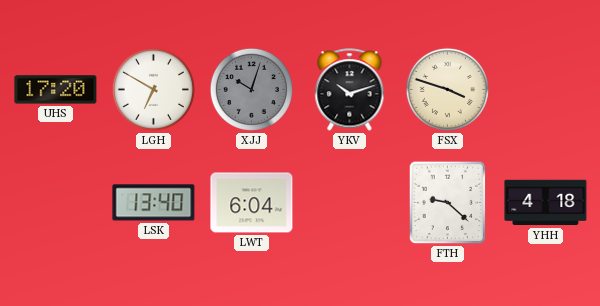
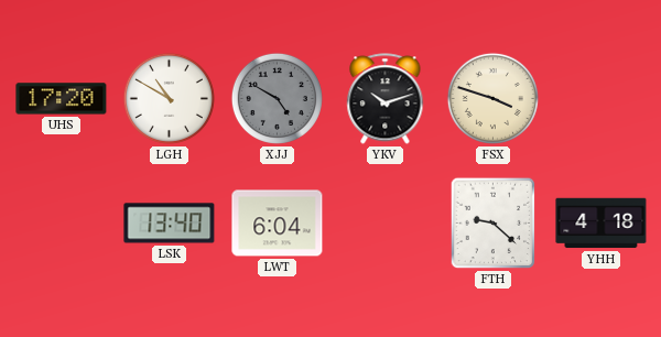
LGH: 6:50 -> 10:50 (169, 98)
XJJ: 10:03 -> 4:50 (277, 98)
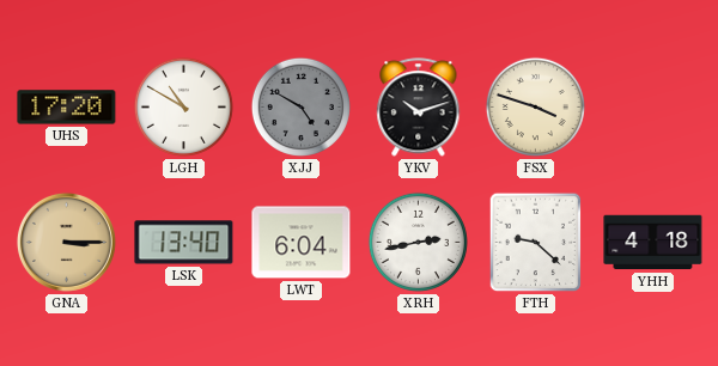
GNA: none -> 3:15 (66, 242)
XRH: none -> 2:43 (418, 242)
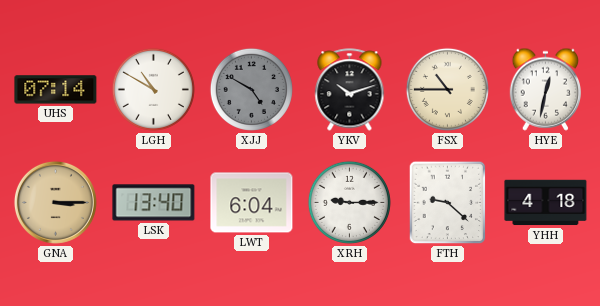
UHS: 17:20 -> 07:14 (56, 90)
FSX: 3:48 -> 10:45 (447, 89)
HYE: none -> 12:32 (545, 89)
XRH: 2:43 -> 9:15 (349, 202)
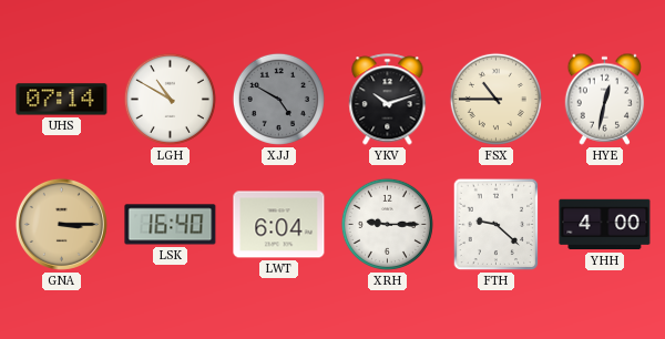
LSK: 13:40 -> 16:40 (171, 225)
YHH: 4:18 -> 4:00 (605, 225)
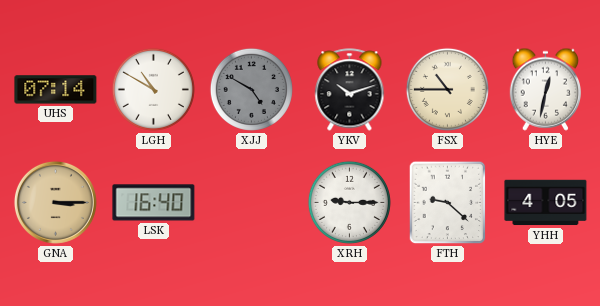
LWT: 6:04 -> none (279, 225)
YHH: 4:00 -> 4:05 (546, 203)
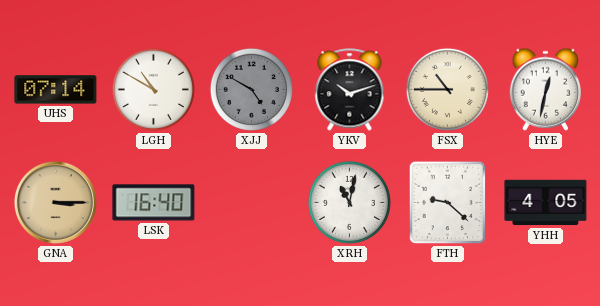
XRH: 9:15 -> 11:02 (349, 202)
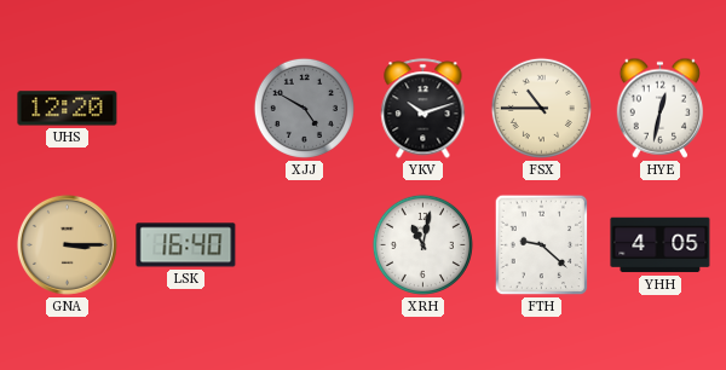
UHS: 07:14 -> 12:20 (68, 109)
LGH: 10:50 -> none (153, 89)
